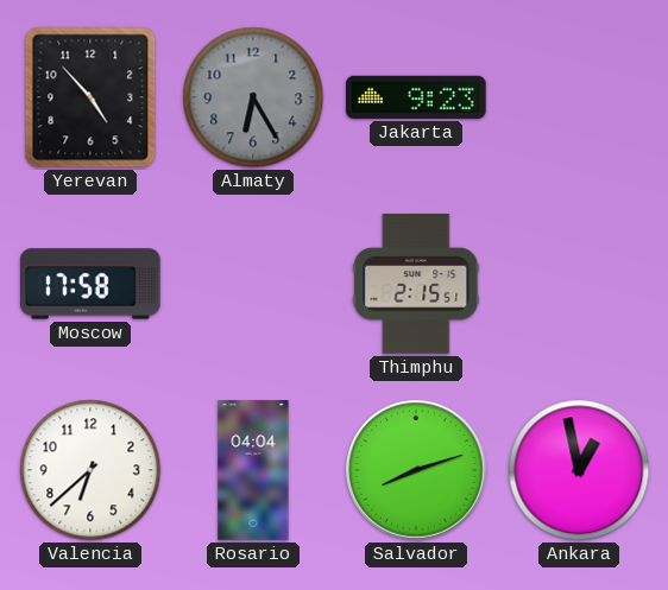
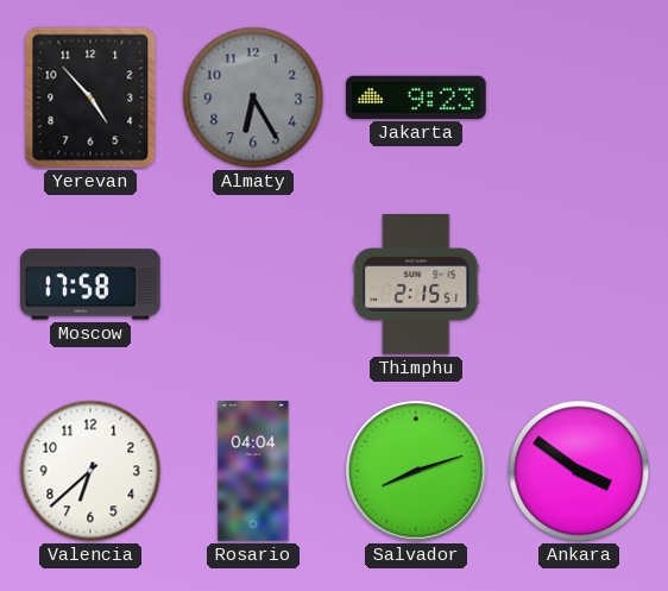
Ankara: 12:58 -> 3:51 (579, 471)
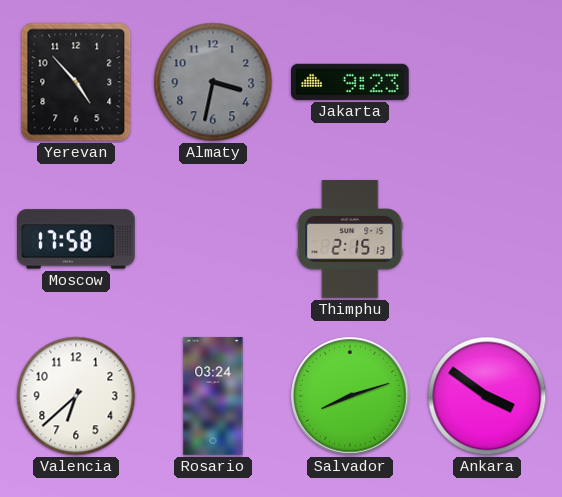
Almaty: 6:25 -> 3:32 (213, 82)
Thimphu: 2:15:51 -> 2:15:13 (350, 239)
Rosario: 04:04 -> 03:24 (213, 396)
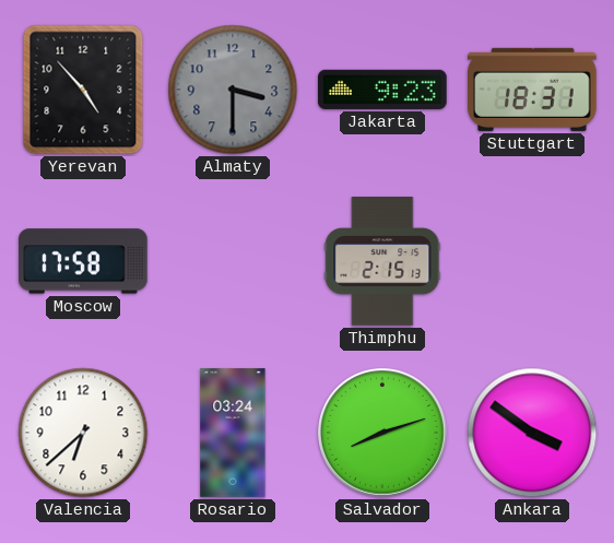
Almaty: 3:32 -> 3:30 (233, 90)
Stuttgart: none -> 18:31 (532, 90)
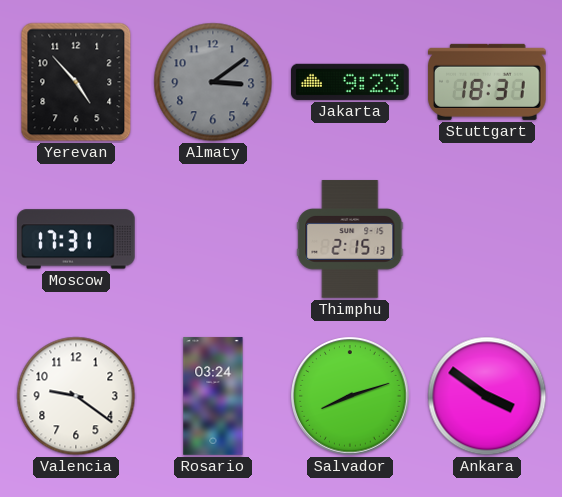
Almaty: 3:30 -> 3:09 (213, 82)
Moscow: 17:58 -> 17:31 (76, 239)
Valencia: 6:38 -> 9:21 (76, 396)
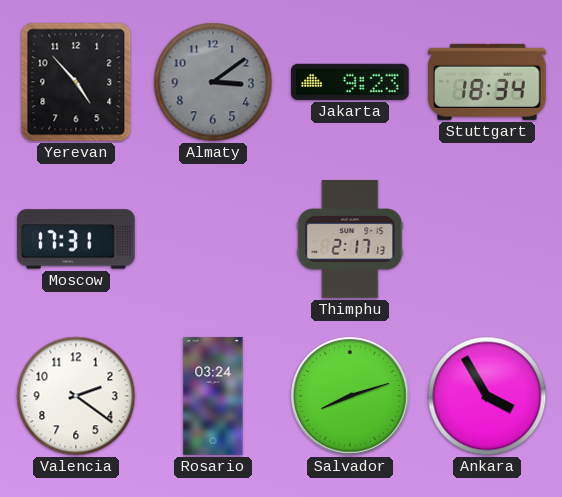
Stuttgart: 18:31 -> 18:34 (487, 82)
Thimphu: 2:15 -> 2:17 (350, 239)
Valencia: 9:21 -> 2:21 (76, 396)
Ankara: 3:51 -> 3:55 (487, 396)
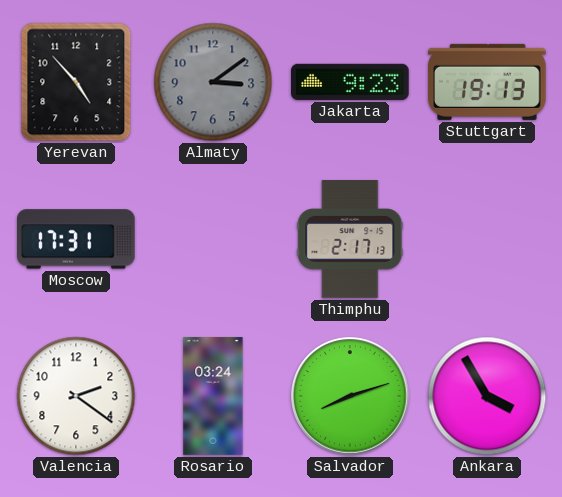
Stuttgart: 18:34 -> 19:13 (487, 82)
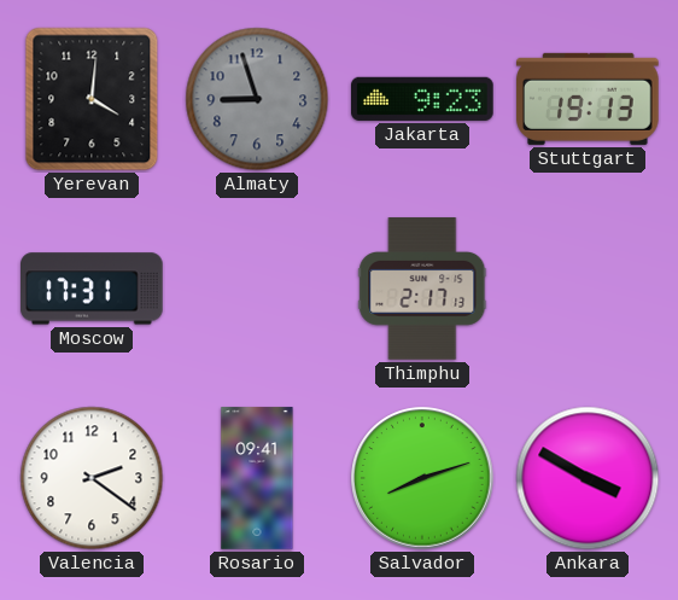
Yerevan: 4:53 -> 4:01 (92, 99)
Almaty: 3:09 -> 8:57 (257, 99)
Rosario: 03:24 -> 09:41 (257, 478)
Ankara: 3:55 -> 3:50 (588, 478)
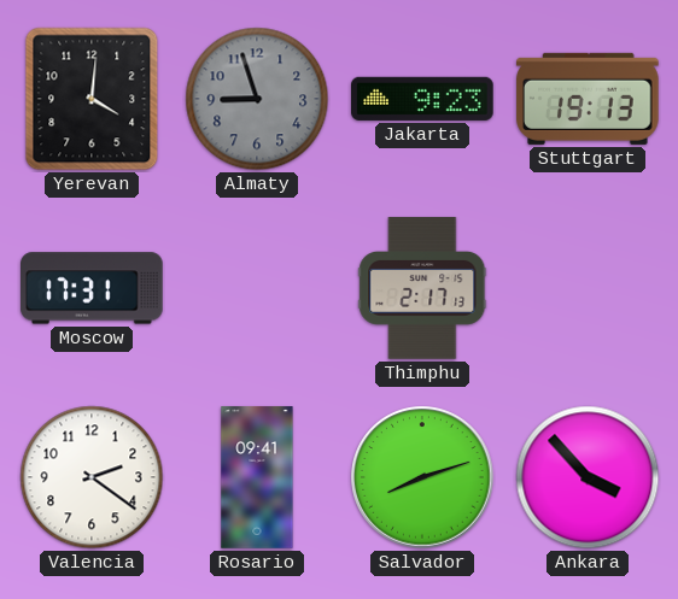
Ankara: 3:50 -> 3:53 (588, 477)
